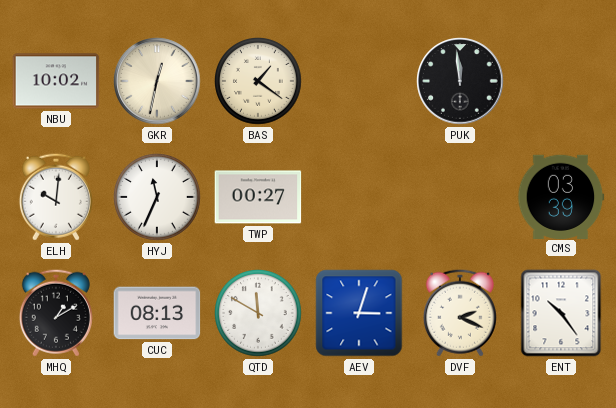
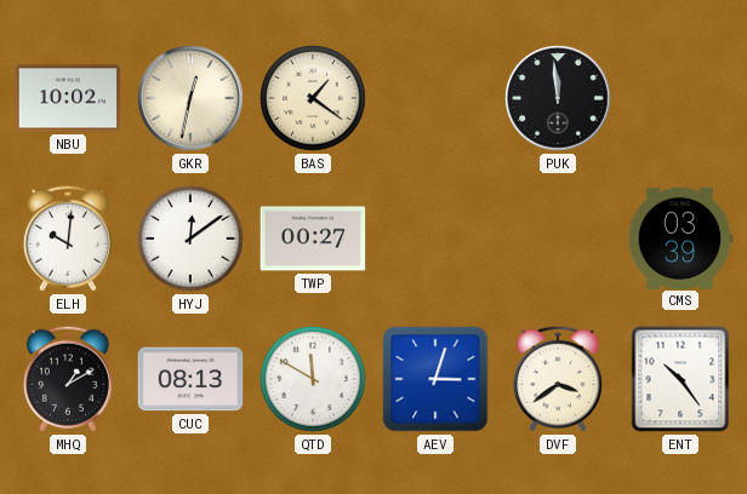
HYJ: 11:34 -> 12:09 (192, 240)
DVF: 2:19 -> 3:39 (558, 379)
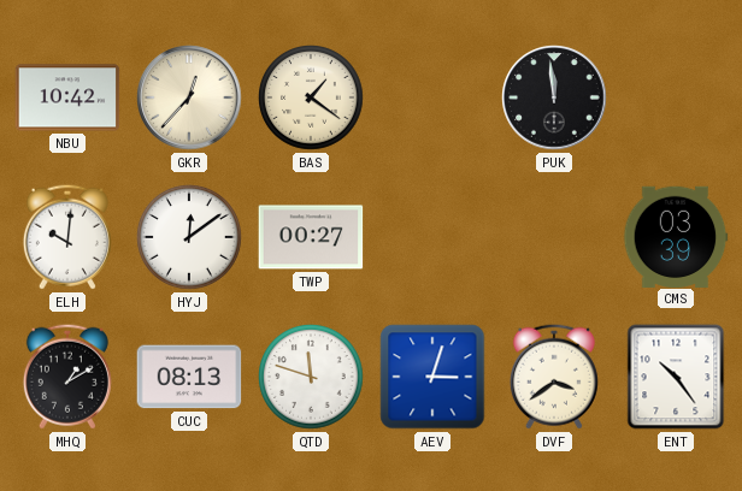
NBU: 10:02 -> 10:42 (67, 97)
GKR: 12:32 -> 12:37 (189, 97)
QTD: 11:50 -> 11:48 (312, 378)
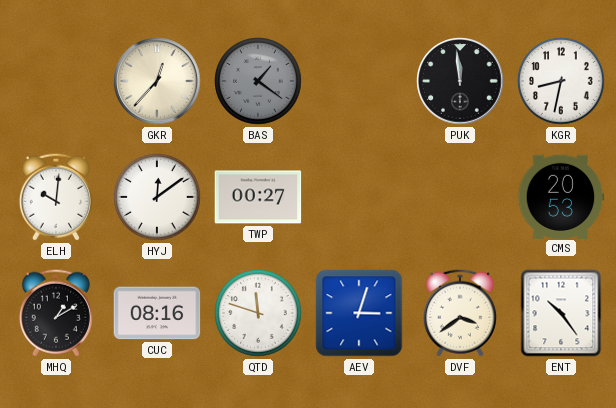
NBU: 10:42 -> none (67, 97)
BAS dial: cream -> grey (259, 82)
KGR: none -> 8:32 (562, 82)
CMS: 03:39 -> 20:53 (561, 196)
CUC: 08:13 -> 08:16 (157, 313)
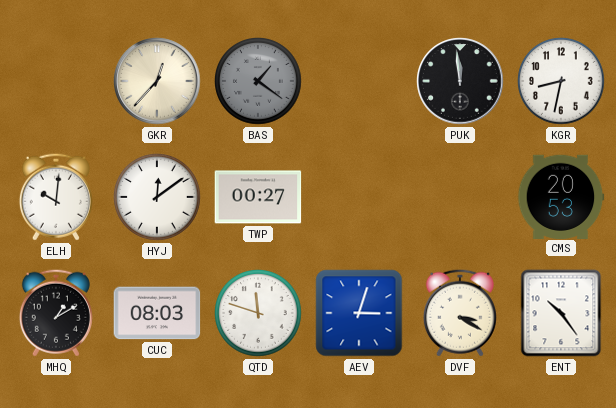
CUC: 08:16 -> 08:03 (157, 313)
DVF: 3:39 -> 3:20 (460, 313)
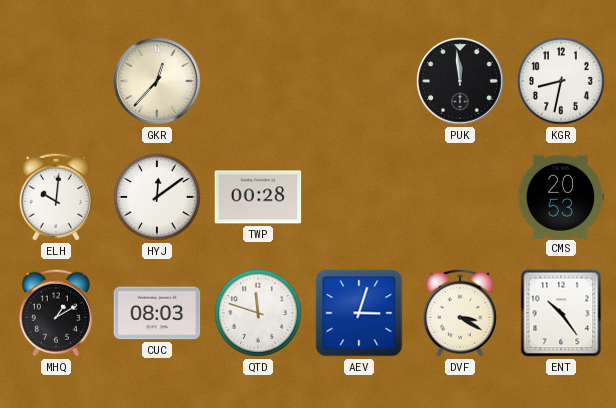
BAS: 1:21 -> none (259, 82)
TWP: 00:27 -> 00:28 (258, 197)
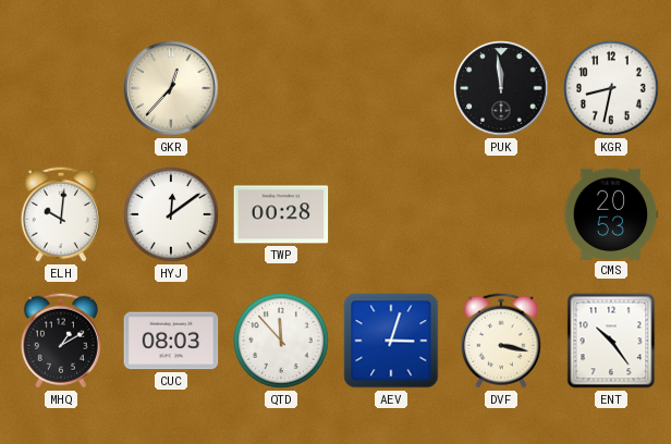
QTD: 11:48 -> 11:53 (282, 342)
DVF: 3:20 -> 3:17 (501, 341)
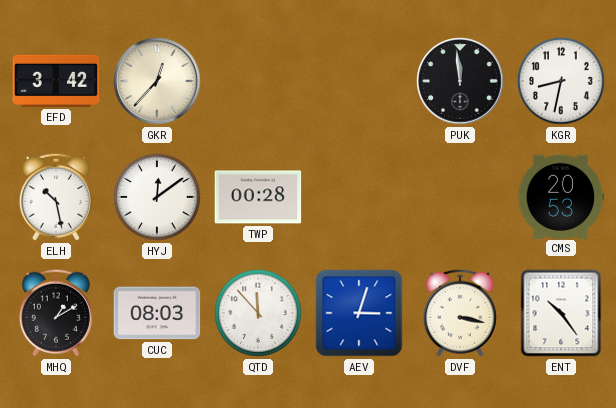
EFD: none -> 3:42 (56, 81)
ELH: 10:01 -> 10:28 (56, 197)
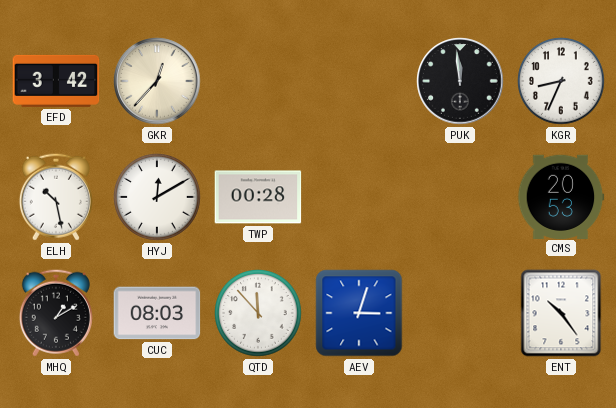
KGR: 8:32 -> 8:34 (562, 82)
HYJ: 12:09 -> 12:10 (158, 198)
DVF: 3:17 -> none (460, 313)
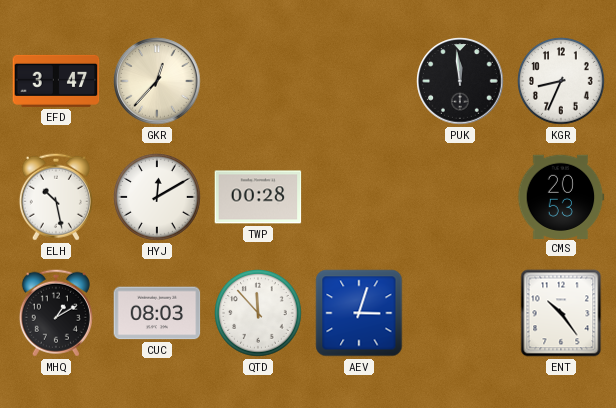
EFD: 3:42 -> 3:47 (56, 81)
